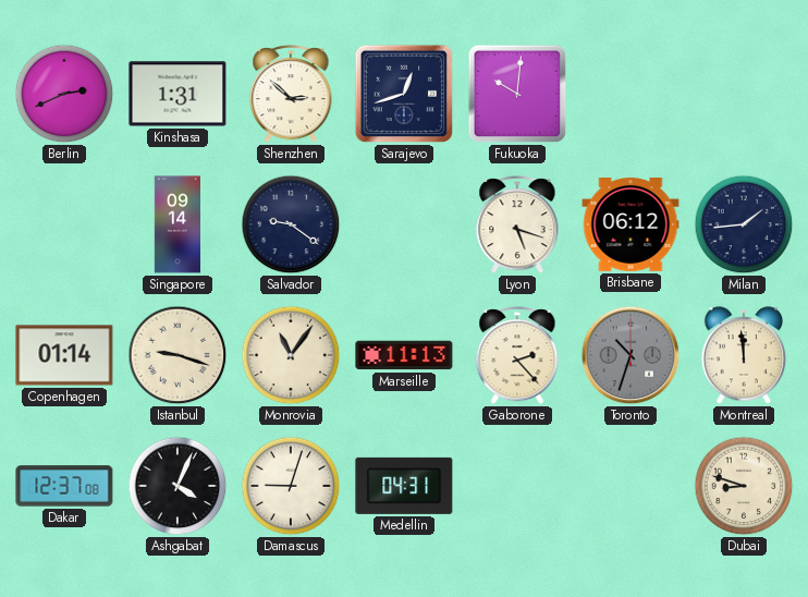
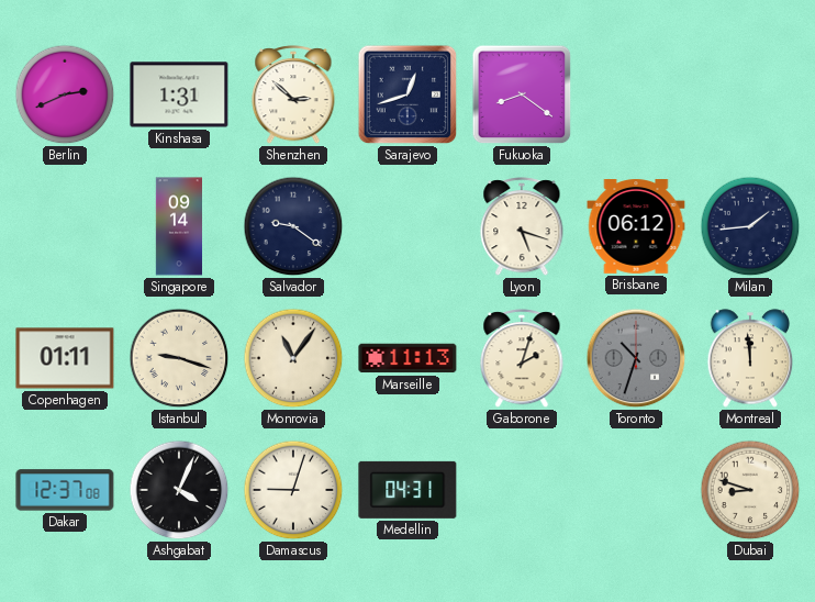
Fukuoka: 10:01 -> 8:21 (522, 94)
Copenhagen: 01:14 -> 01:11 (65, 358)
Gaborone: 2:23 -> 2:03 (522, 359)
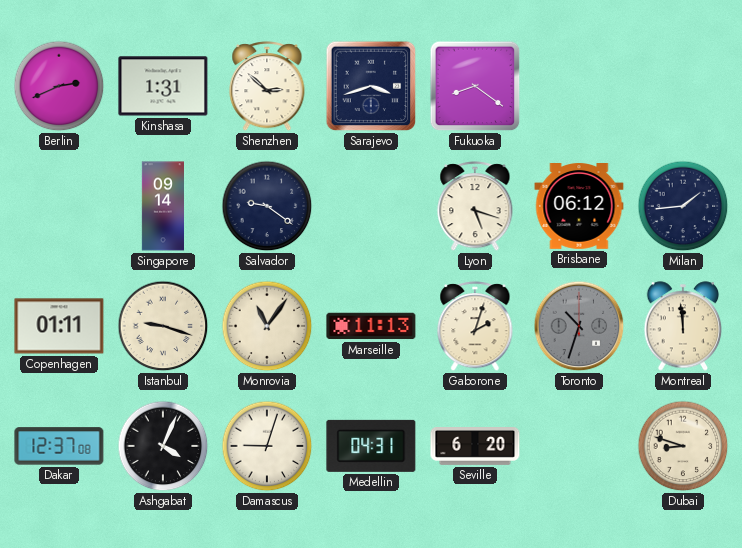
Sarajevo: 12:42 -> 3:42 (371, 86)
Seville: none -> 6:20 (475, 447)
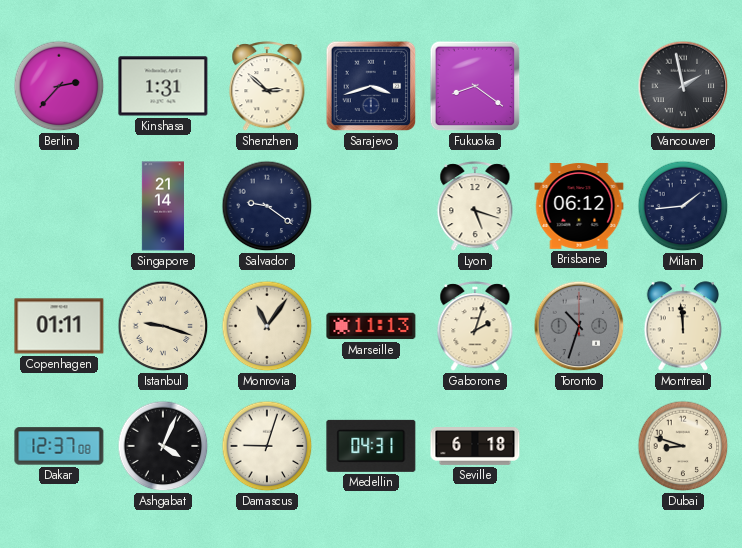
Berlin: 2:41 -> 2:37 (59, 86)
Vancouver: none -> 1:58 (683, 86)
Singapore: 09:14 -> 21:14 (162, 206)
Seville: 6:20 -> 6:18 (475, 447)
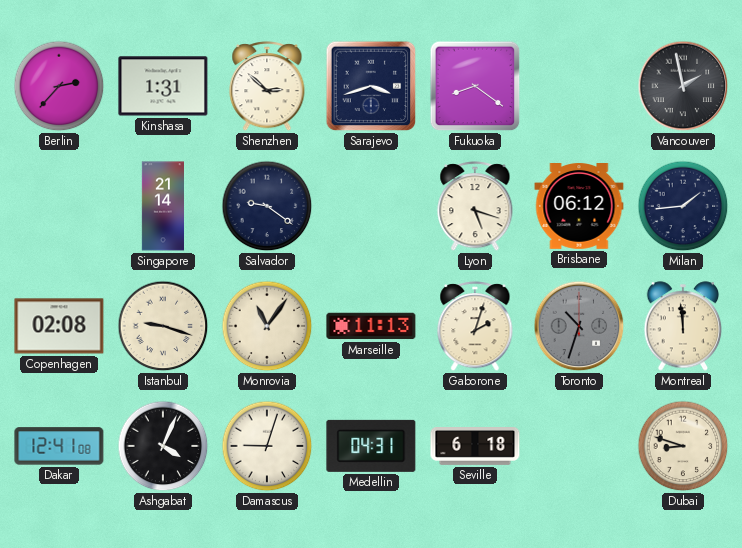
Copenhagen: 01:11 -> 02:08 (59, 326)
Dakar: 12:37 -> 12:41 (59, 446)
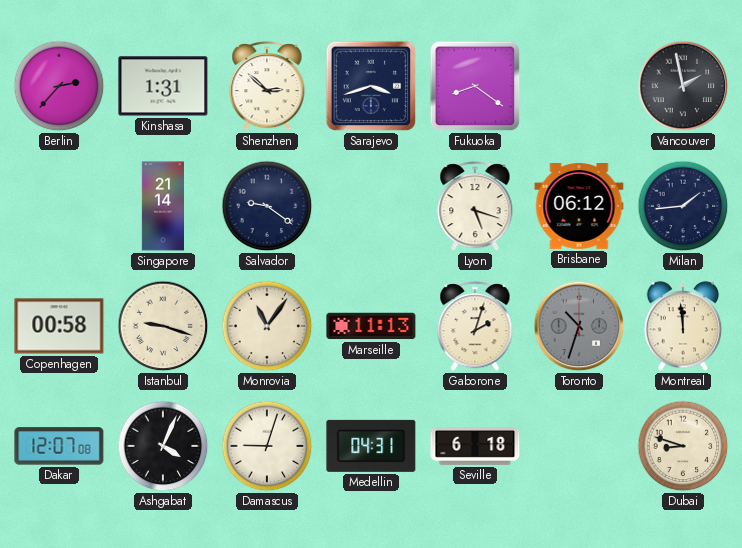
Copenhagen: 02:08 -> 00:58 (59, 326)
Dakar: 12:41 -> 12:07 (59, 446)
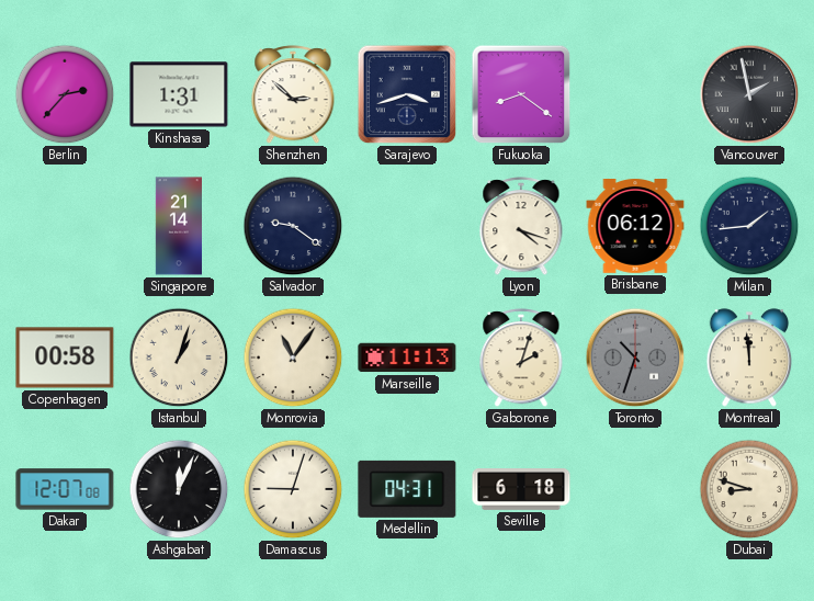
Lyon: 5:18 -> 4:18 (521, 227)
Istanbul: 9:18 -> 1:03 (179, 358)
Ashgabat: 4:04 -> 12:04 (179, 489)
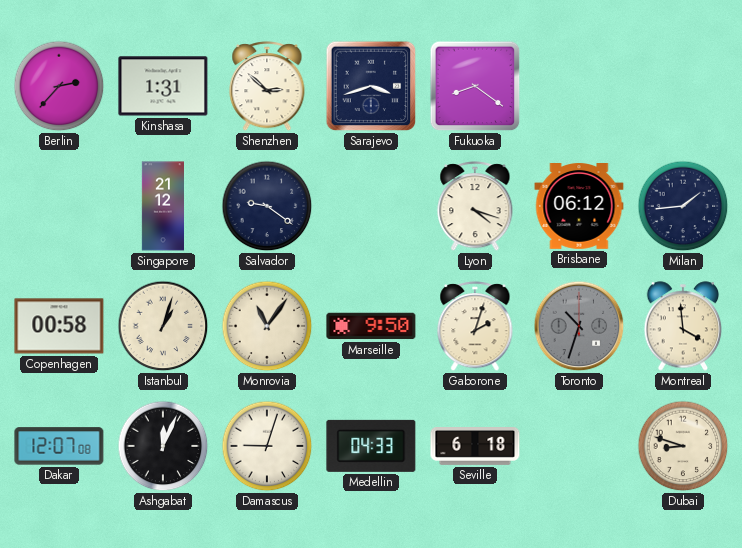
Vancouver: 1:58 -> none (749, 94)
Singapore: 21:14 -> 21:12 (162, 206)
Marseille: 11:13 -> 9:50 (371, 326)
Montreal: 11:59 -> 3:59 (683, 326)
Medellin: 04:31 -> 04:33 (371, 446)
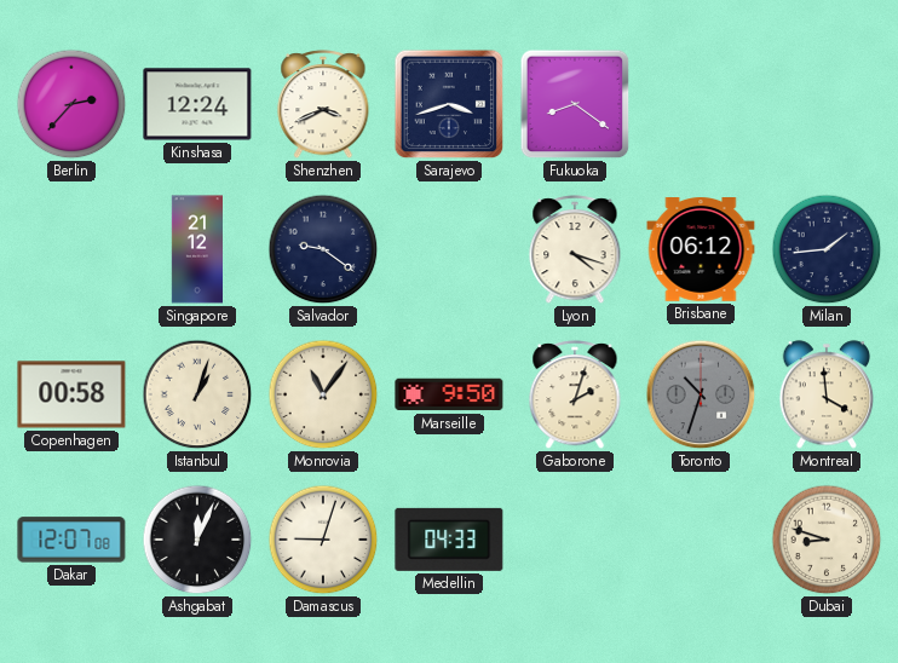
Kinshasa: 1:31 -> 12:24 (197, 104)
Shenzhen: 2:52 -> 3:41 (323, 105)
Seville: 6:18 -> none (475, 447)
